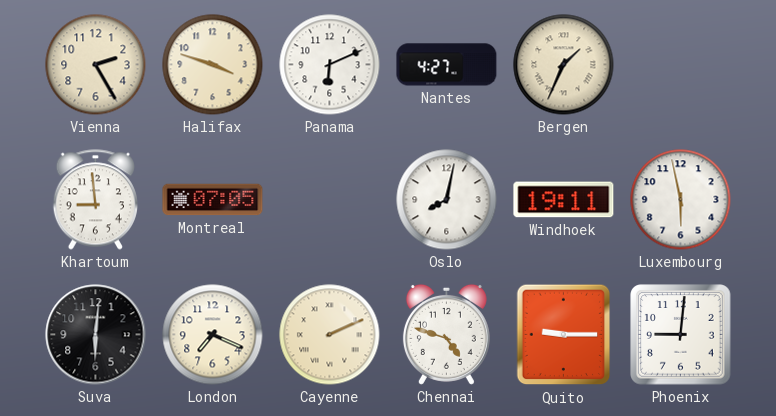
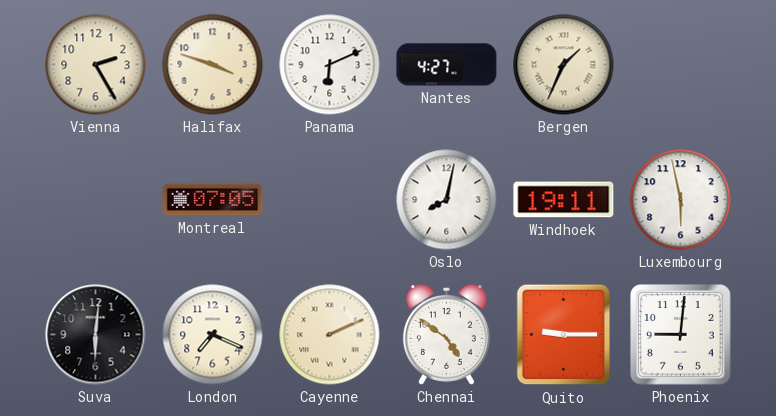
Khartoum: 8:59 -> none (95, 200)
Chennai: 4:48 -> 4:51 (446, 334)
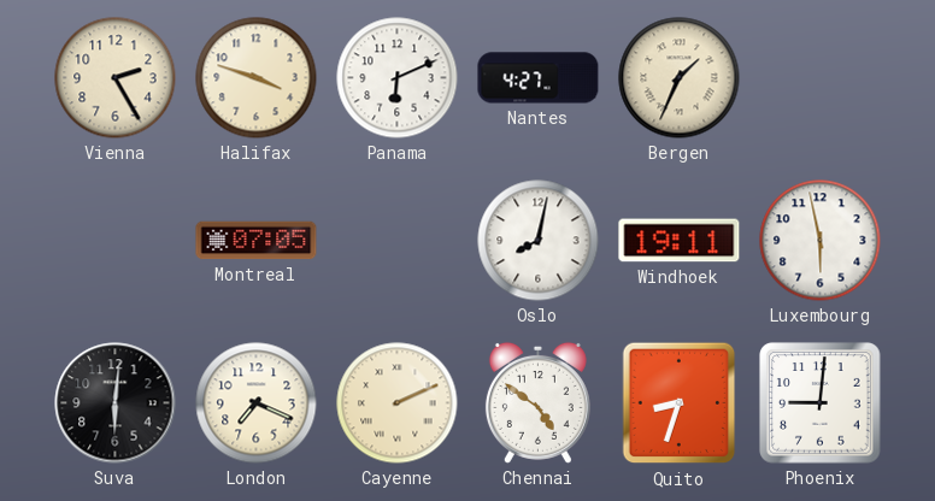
Quito: 9:15 -> 8:33 (680, 403)
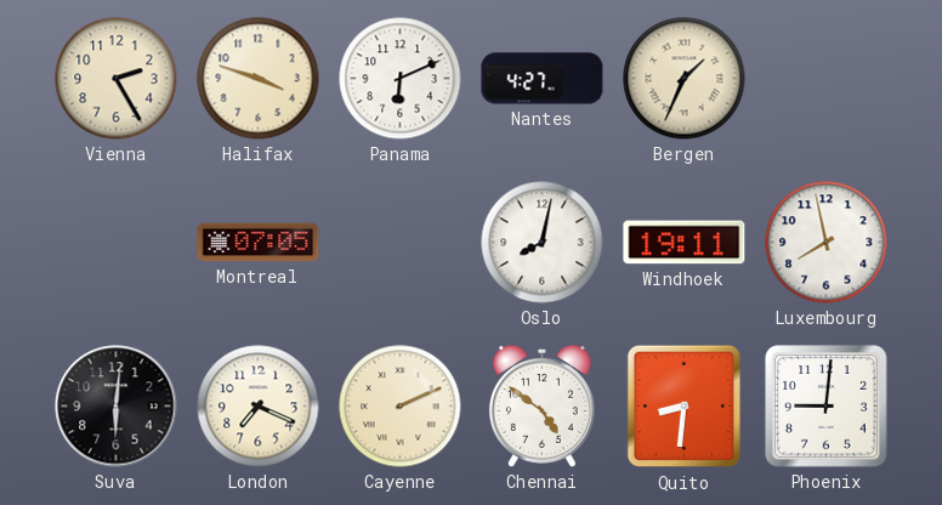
Luxembourg: 5:58 -> 7:58 (827, 243)
Quito: 8:33 -> 8:31 (685, 407)
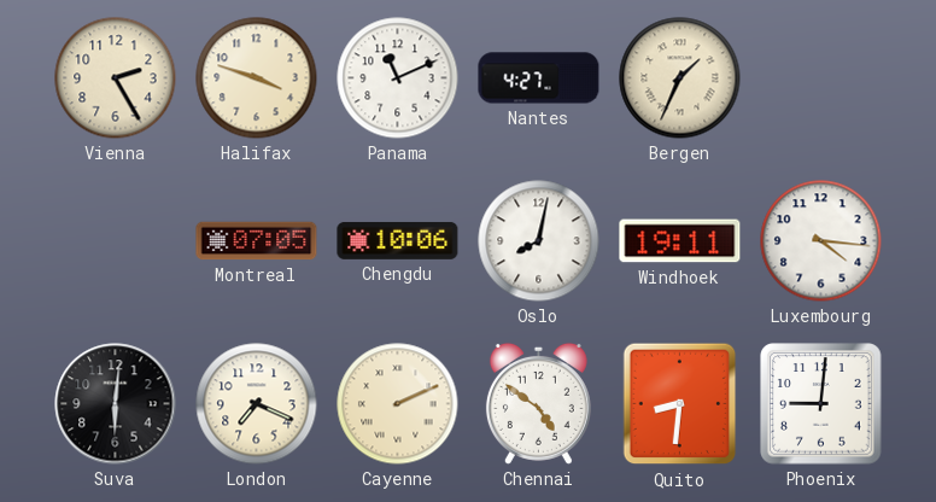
Panama: 6:11 -> 11:11 (398, 78)
Chengdu: none -> 10:06 (398, 240)
Luxembourg: 7:58 -> 4:16 (821, 241)
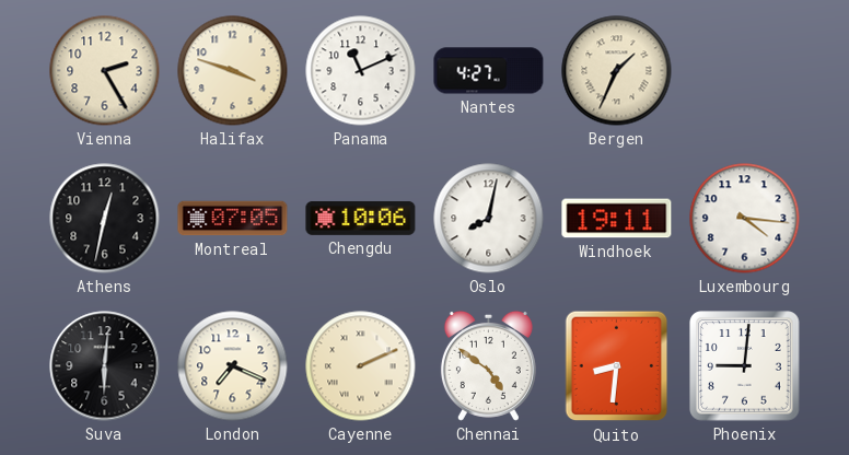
Athens: none -> 12:32 (105, 219)
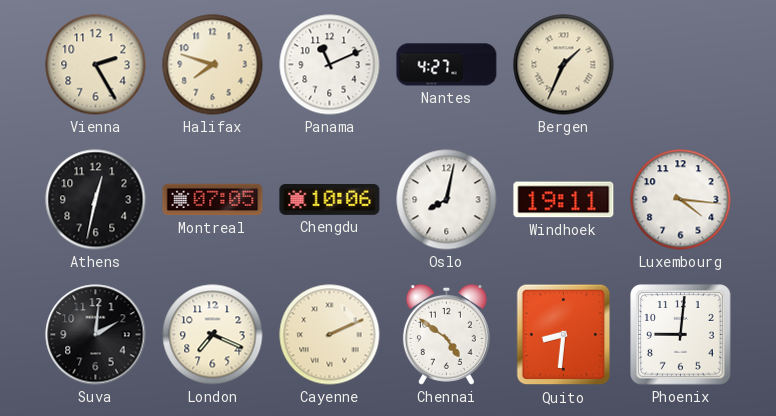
Halifax: 3:48 -> 7:48 (213, 65)
Suva: 6:01 -> 2:01 (96, 335)
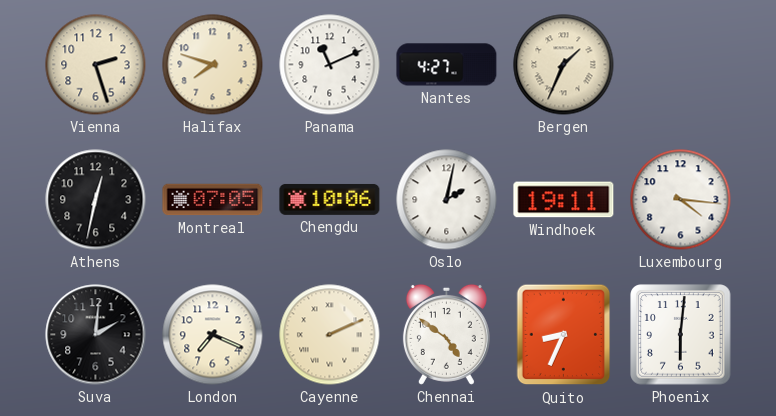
Vienna: 2:25 -> 2:27 (96, 65)
Oslo: 8:02 -> 2:02 (447, 200)
Quito: 8:31 -> 8:34 (564, 335)
Phoenix: 9:01 -> 6:01 (681, 335)
